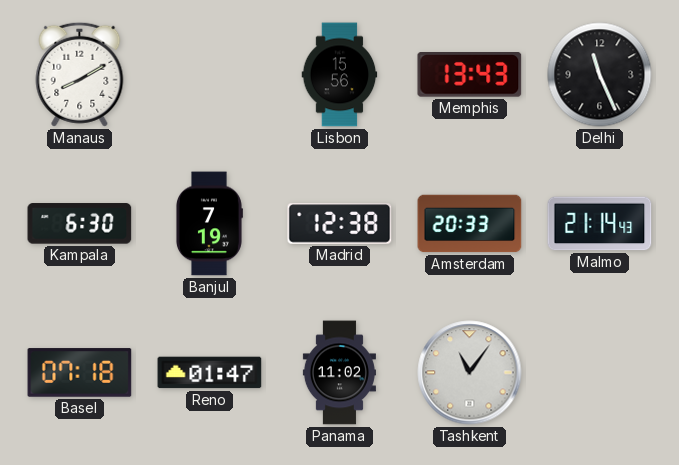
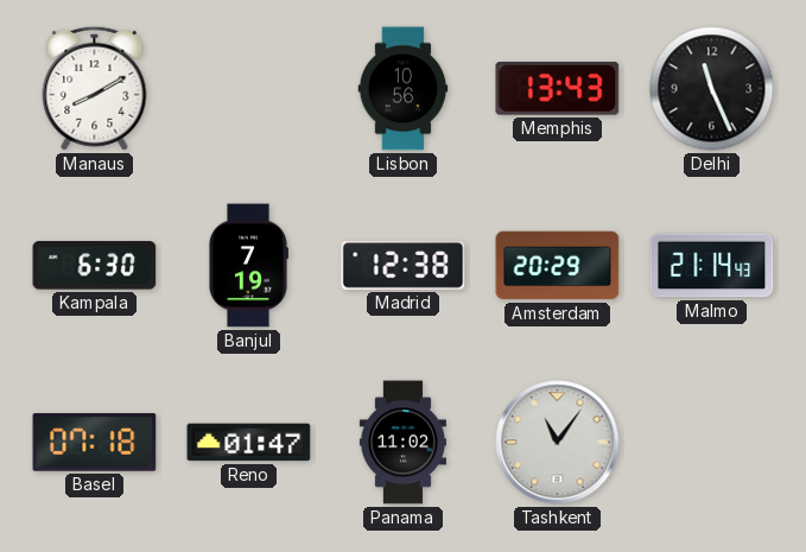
Lisbon: 15:56 -> 10:56 (404, 89)
Amsterdam: 20:33 -> 20:29 (558, 266)
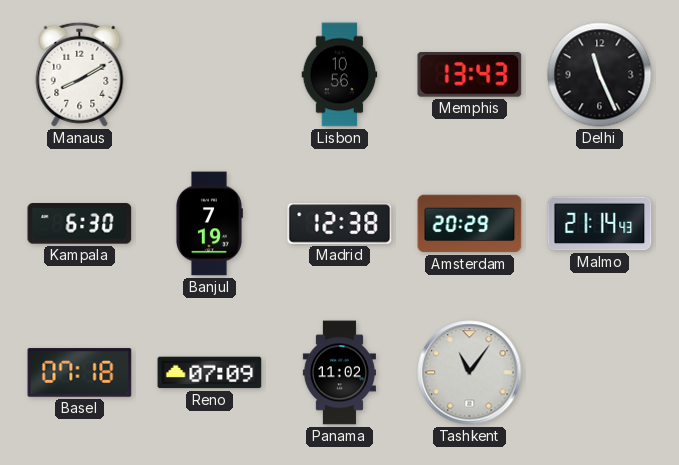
Reno: 01:47 -> 07:09 (210, 373)
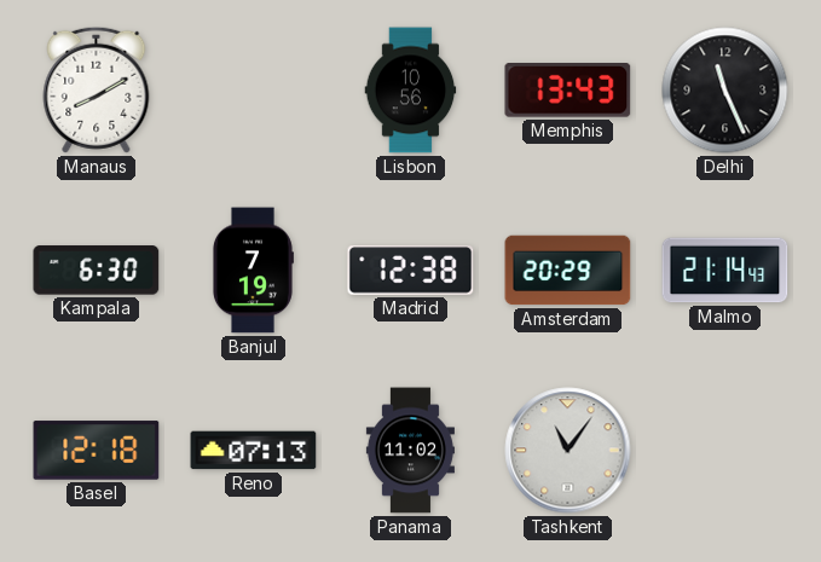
Basel: 07:18 -> 12:18 (97, 451)
Reno: 07:09 -> 07:13 (254, 451)
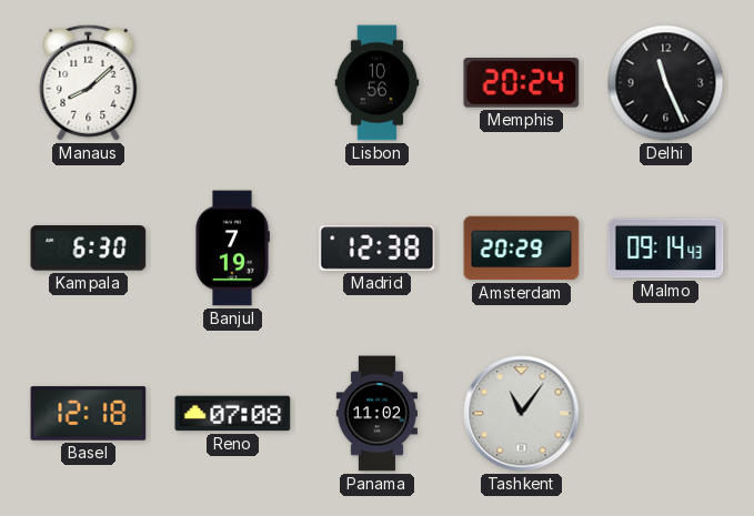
Manaus: 8:10 -> 8:08 (89, 82)
Memphis: 13:43 -> 20:24 (522, 83)
Malmo: 21:14 -> 09:14 (666, 249)
Reno: 07:13 -> 07:08 (233, 414)
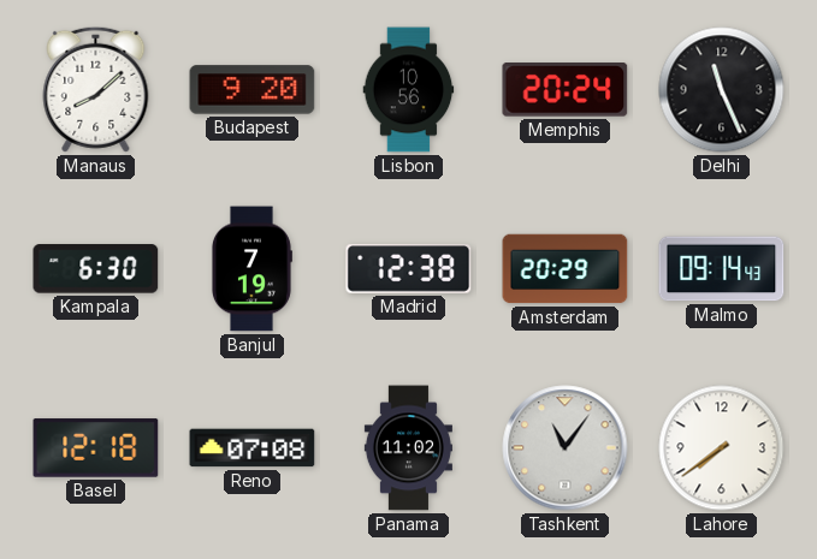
Budapest: none -> 9:20 (253, 90)
Lahore: none -> 7:39 (722, 448)
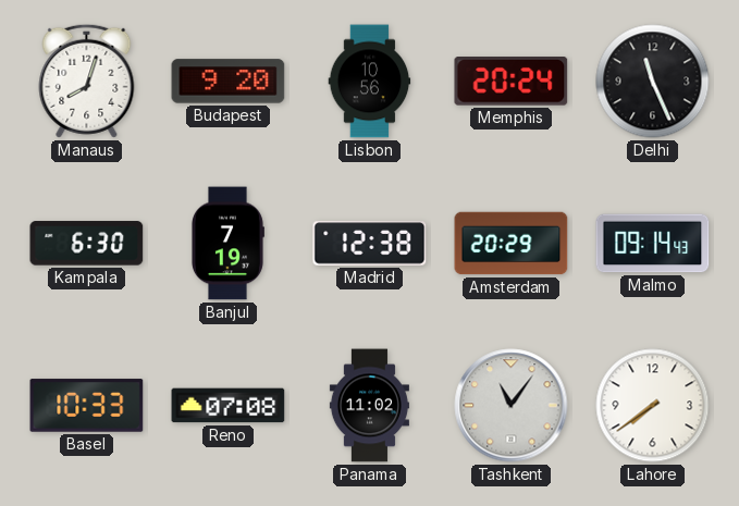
Manaus: 8:08 -> 8:03 (87, 81)
Basel: 12:18 -> 10:33 (87, 406)
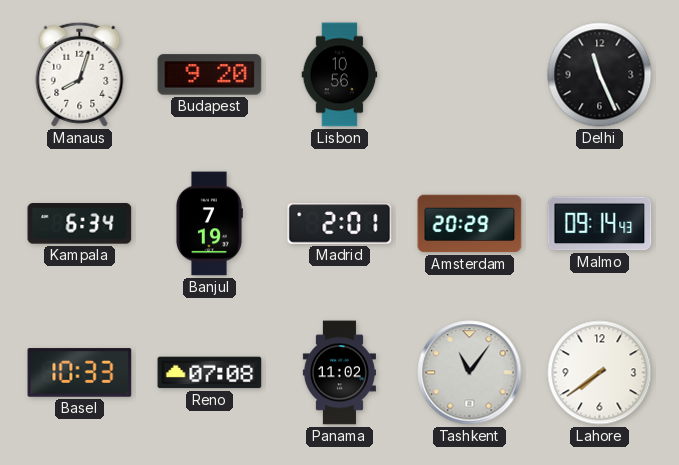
Memphis: 20:24 -> none (512, 82)
Kampala: 6:30 -> 6:34 (80, 224)
Madrid: 12:38 -> 2:01 (340, 224)
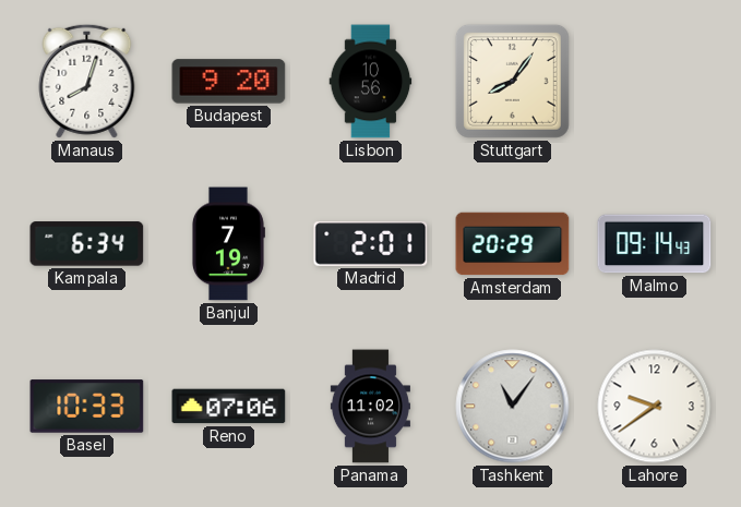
Stuttgart: none -> 8:06 (512, 81)
Delhi: 11:26 -> none (600, 75)
Reno: 07:08 -> 07:06 (229, 407)
Lahore: 7:39 -> 9:39 (655, 407)
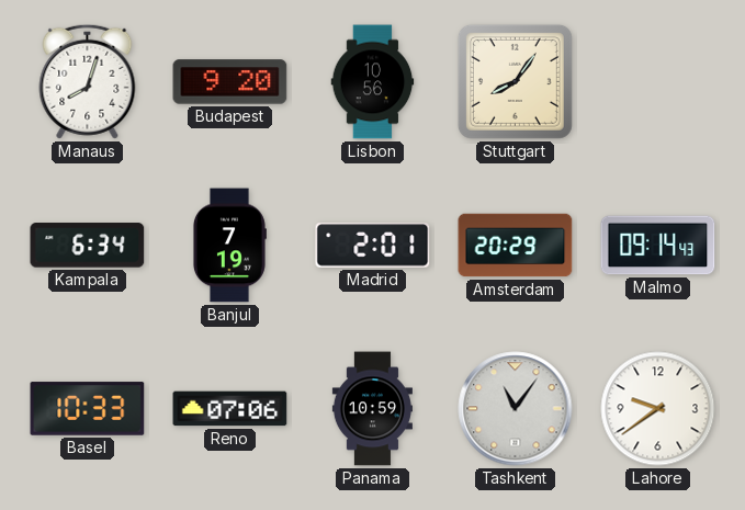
Panama: 11:02 -> 10:59 (372, 409)
